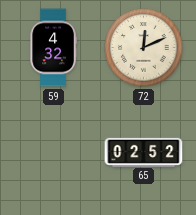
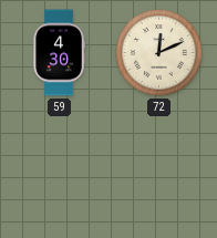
59: 4:32 -> 4:30 (59, 53)
65: 02:52 -> none (144, 152)
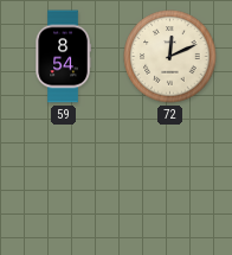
59: 4:30 -> 8:54 (63, 57)
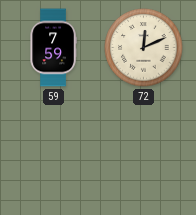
59: 8:54 -> 7:59 (53, 48)
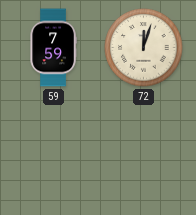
72: 12:11 -> 12:03 (144, 48)
